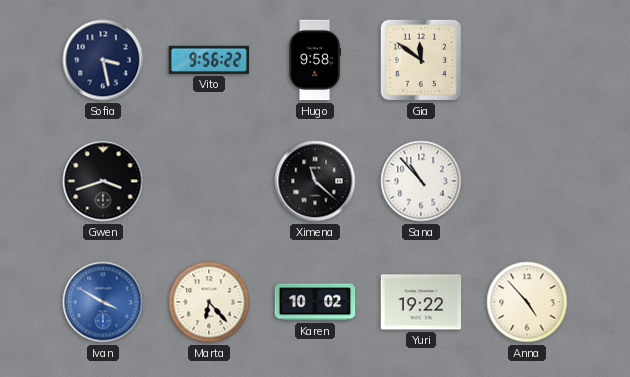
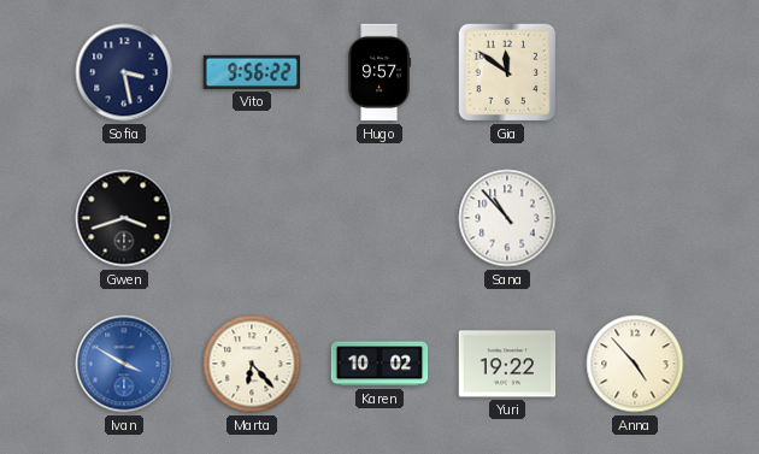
Hugo: 9:58 -> 9:57 (378, 72)
Ximena: 11:22 -> none (315, 181)
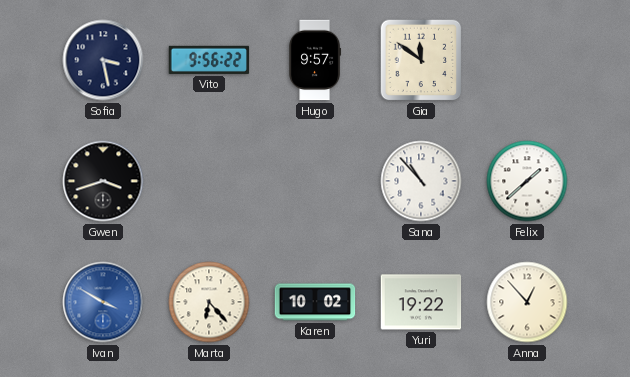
Felix: none -> 1:38 (527, 181)
Anna: 4:53 -> 12:53 (527, 302)
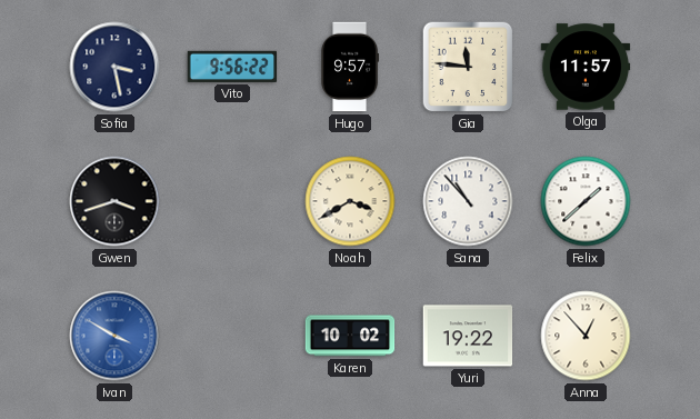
Gia: 11:51 -> 11:46 (468, 67)
Olga: none -> 11:57 (586, 67)
Noah: none -> 3:40 (350, 201)
Marta: 6:23 -> none (209, 302)
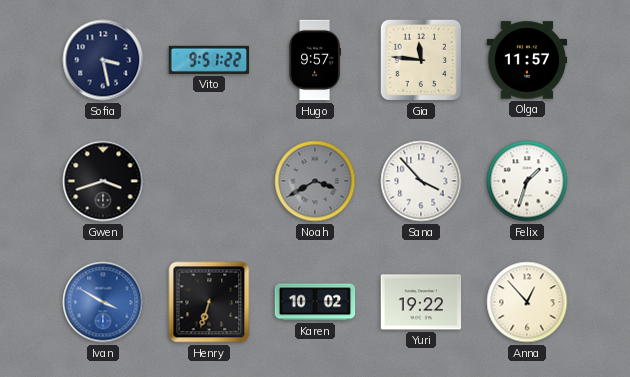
Vito: 9:56 -> 9:51 (209, 60)
Noah dial: cream -> grey (315, 181)
Sana: 10:53 -> 3:53 (421, 181)
Felix: 1:38 -> 1:33 (527, 181)
Henry: none -> 6:33 (209, 302)
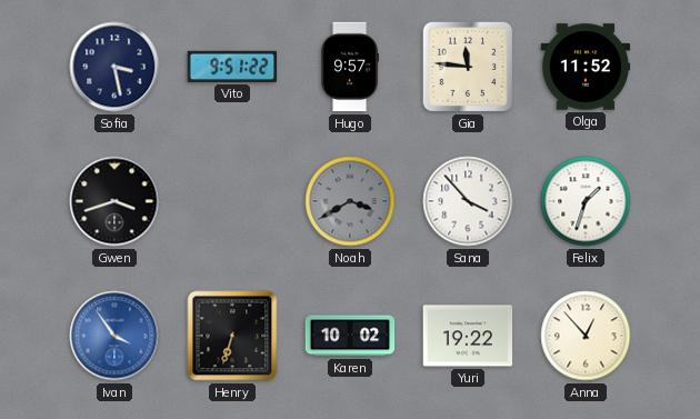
Olga: 11:57 -> 11:52 (586, 67)
Ivan: 3:50 -> 3:54 (114, 336)
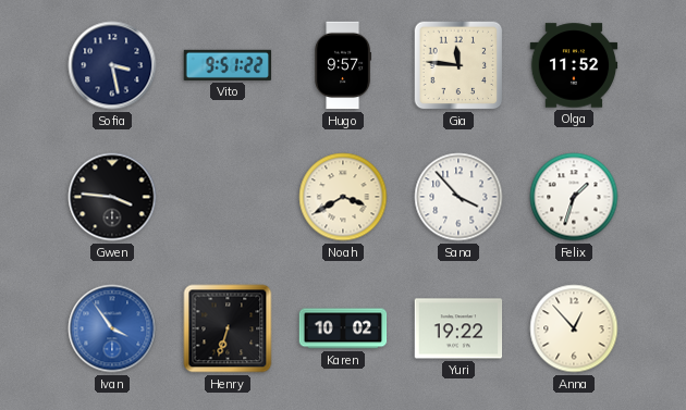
Gwen: 3:42 -> 3:46 (112, 197)
Noah dial: grey -> cream (343, 197)
